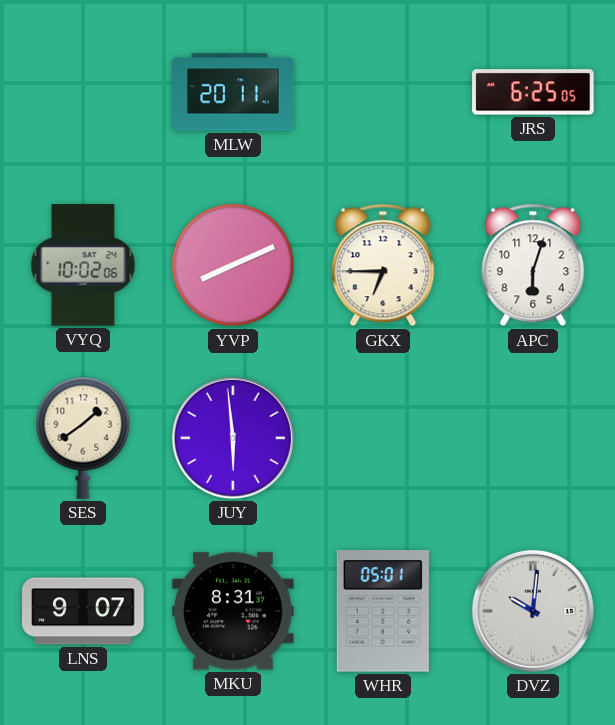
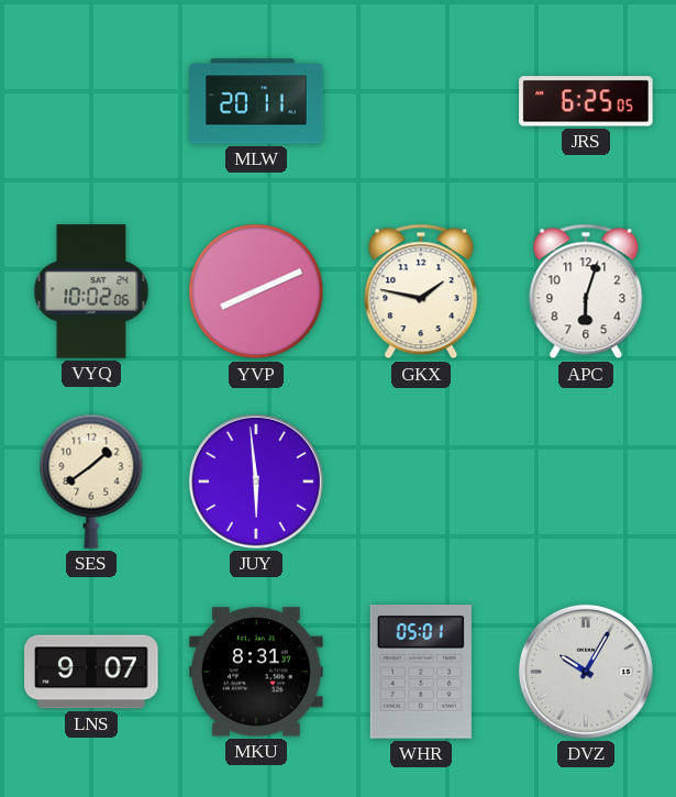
GKX: 6:45 -> 1:47 (421, 291)
DVZ: 10:01 -> 10:05 (586, 672)
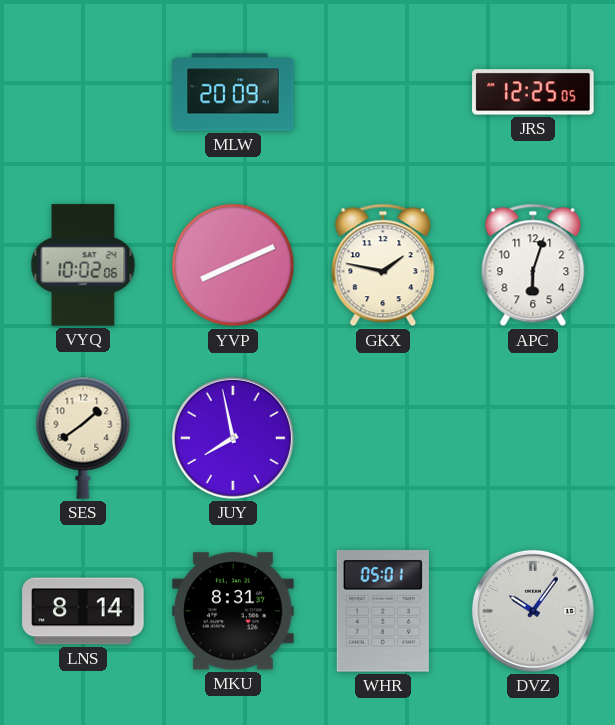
MLW: 20:11 -> 20:09 (233, 92)
JRS: 6:25 -> 12:25 (533, 92)
JUY: 5:59 -> 7:58 (233, 438)
LNS: 9:07 -> 8:14 (83, 611)
DVZ: 10:05 -> 10:06 (533, 611)
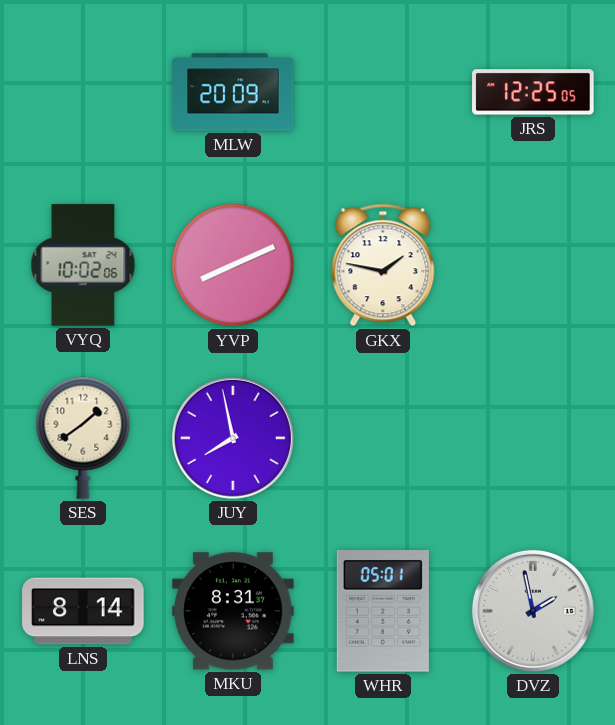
APC: 6:03 -> none (533, 265)
DVZ: 10:06 -> 1:58 (533, 611)
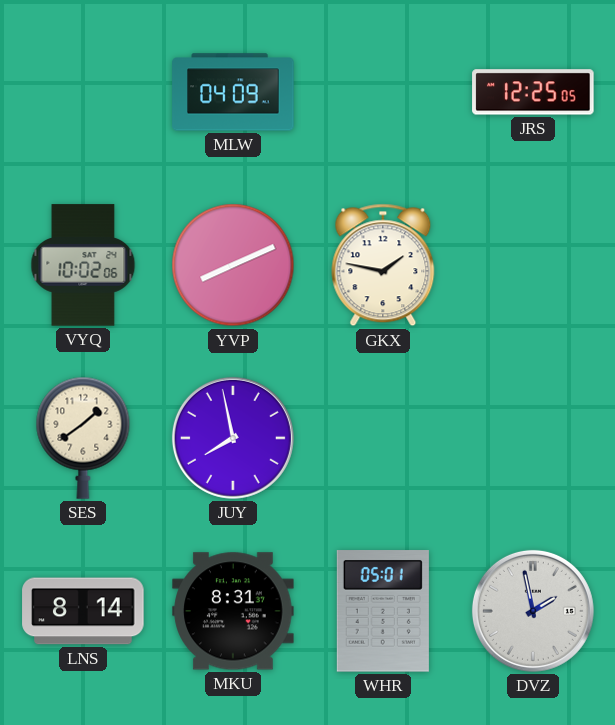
MLW: 20:09 -> 04:09 (233, 92)
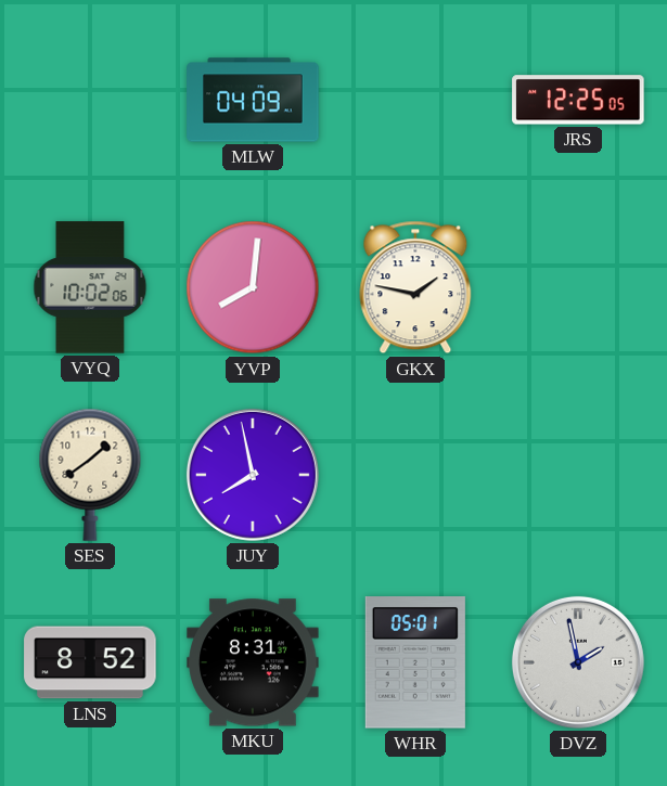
YVP: 8:11 -> 8:01 (253, 287)
LNS: 8:14 -> 8:52 (90, 662)
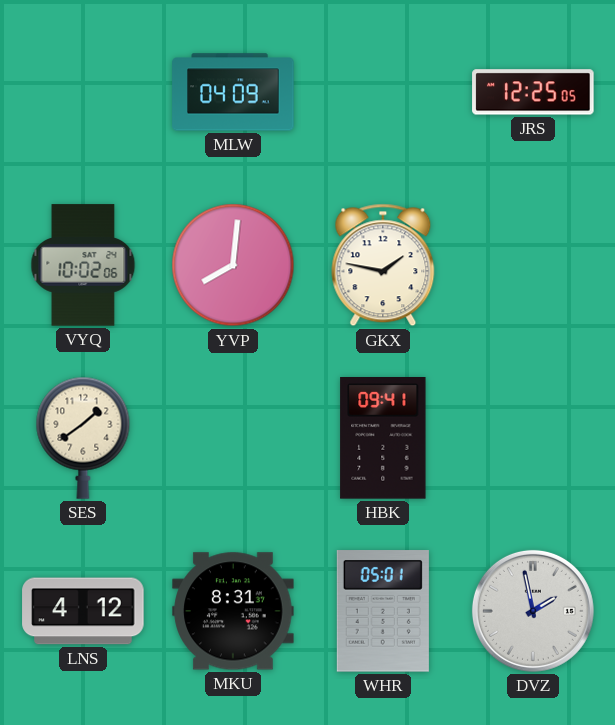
JUY: 7:58 -> none (253, 475)
HBK: none -> 09:41 (383, 439)
LNS: 8:52 -> 4:12 (83, 611)
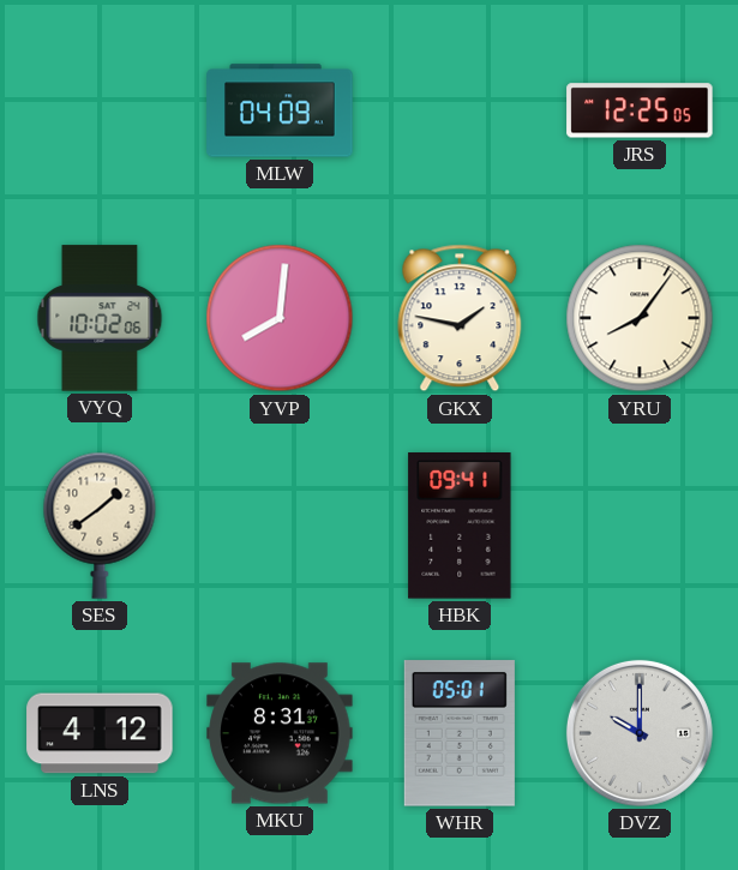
YRU: none -> 8:06 (640, 318)
DVZ: 1:58 -> 10:00 (640, 733)
